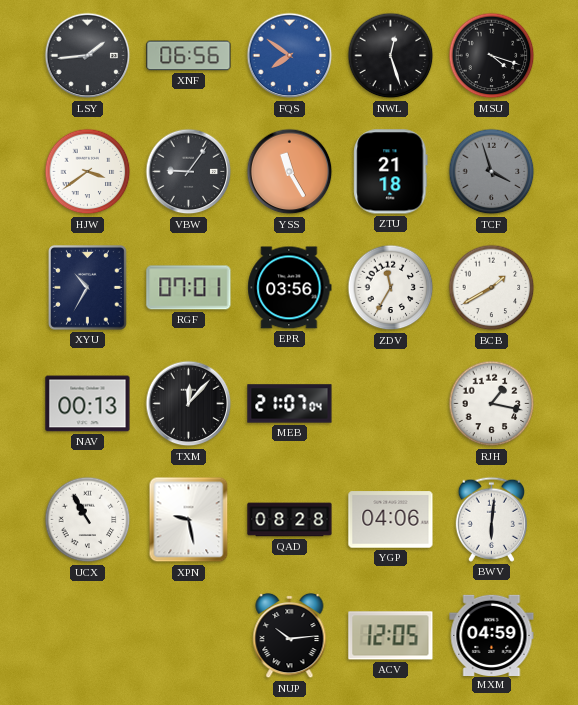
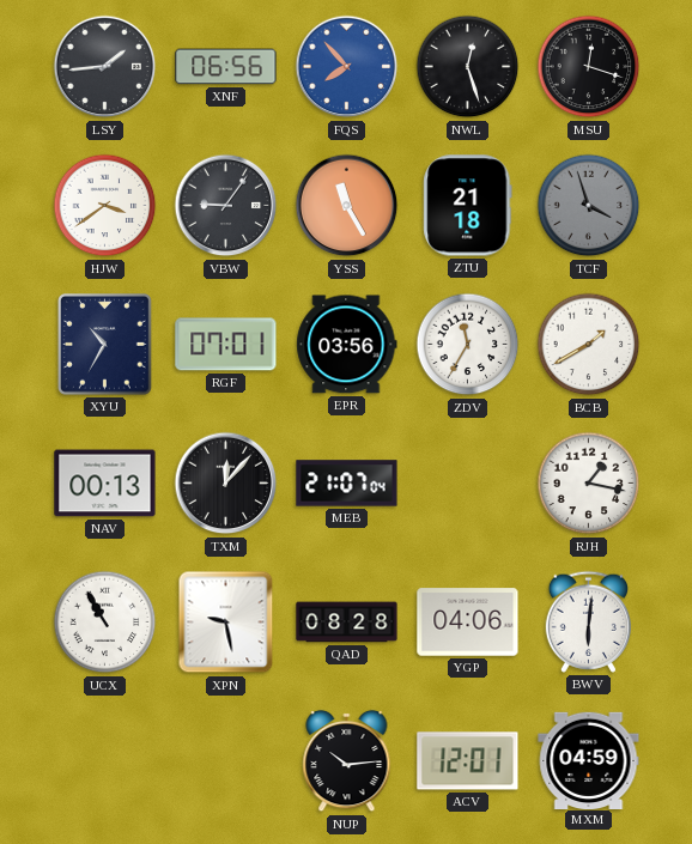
FQS: 7:51 -> 7:53 (347, 67)
MSU: 4:18 -> 12:18 (589, 67)
ACV: 12:05 -> 12:01 (468, 761)
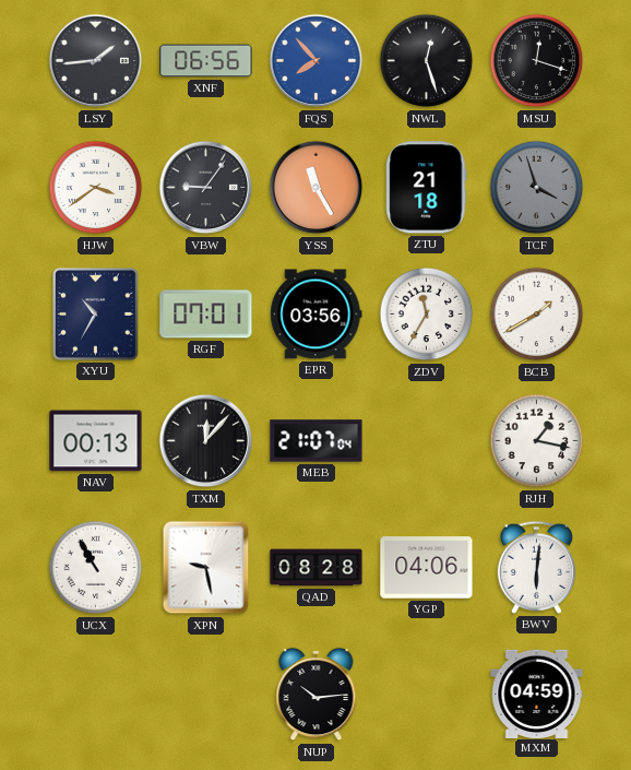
ACV: 12:01 -> none (468, 761)
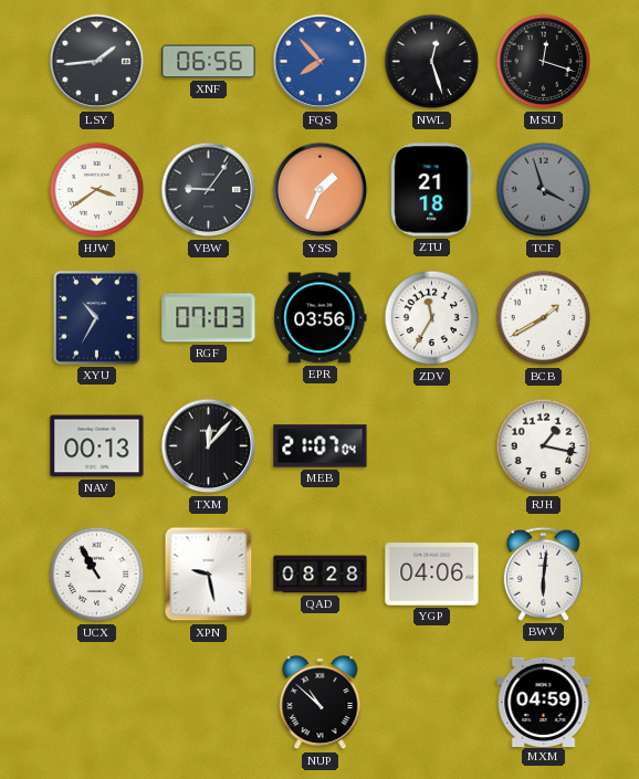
YSS: 11:25 -> 1:34 (321, 190)
RGF: 07:01 -> 07:03 (209, 318)
NUP: 10:14 -> 10:52 (321, 703)
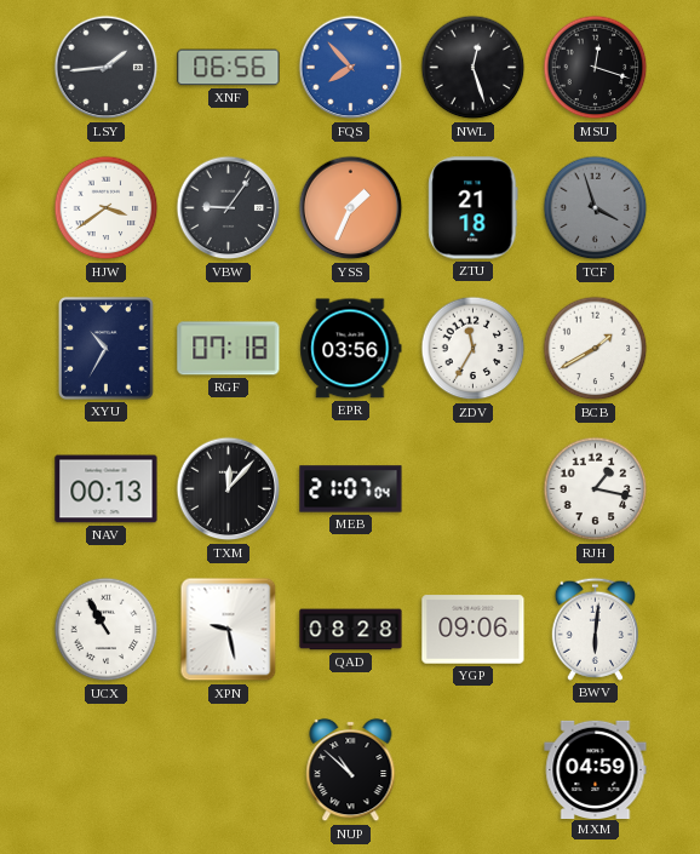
RGF: 07:03 -> 07:18 (229, 349)
YGP: 04:06 -> 09:06 (474, 630)
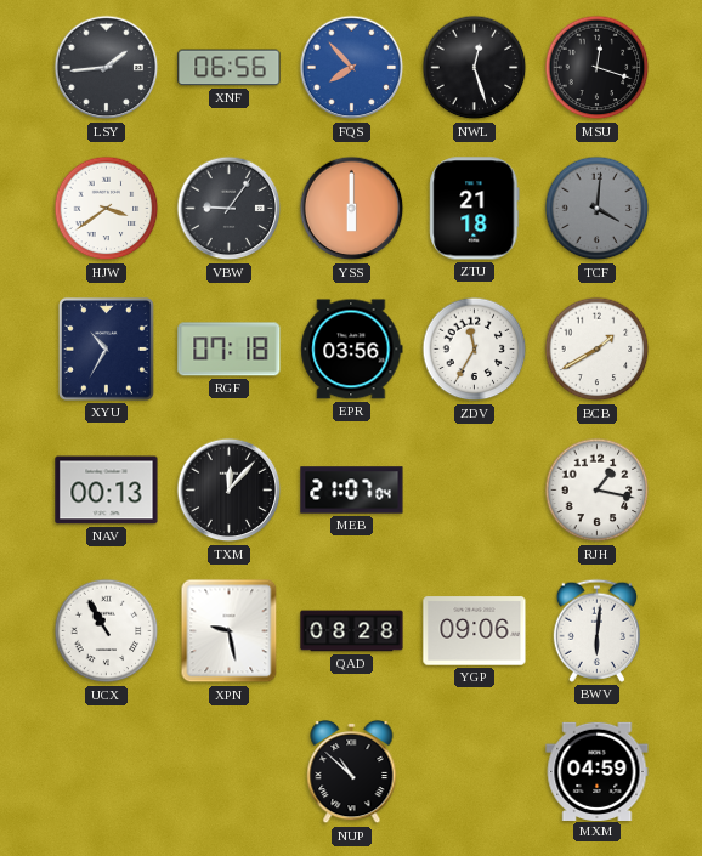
YSS: 1:34 -> 6:00 (352, 209)
TCF: 3:57 -> 4:01 (598, 209)
